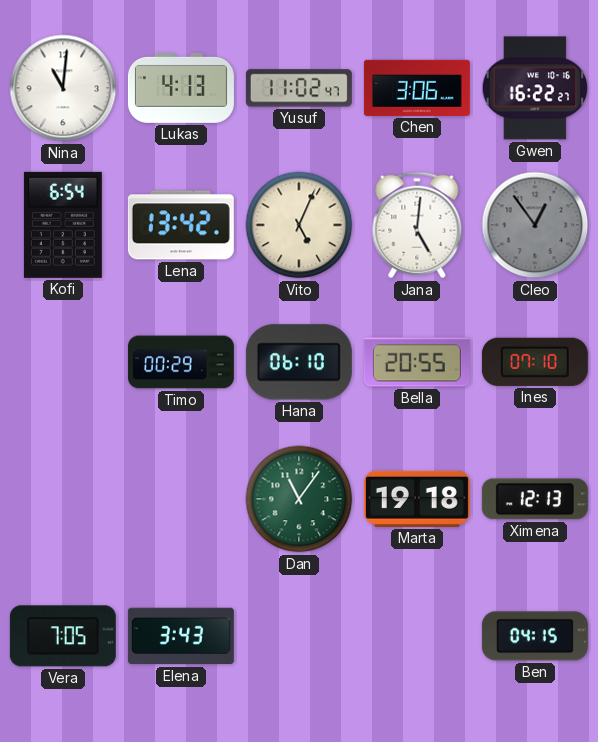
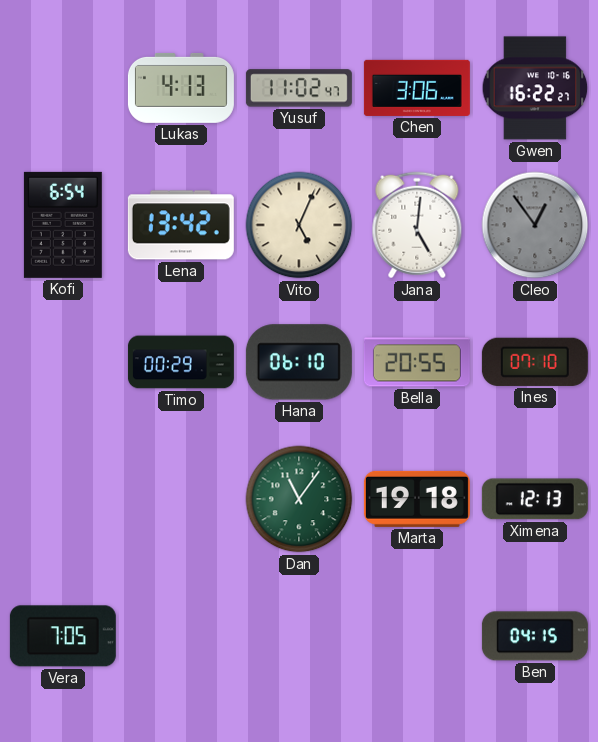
Nina: 11:01 -> none (63, 88)
Elena: 3:43 -> none (181, 636)
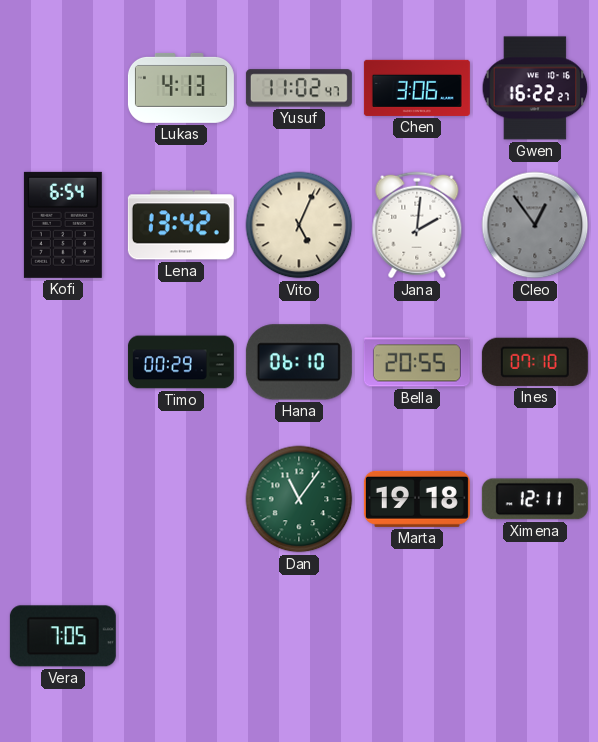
Jana: 5:01 -> 2:01 (417, 225)
Ximena: 12:13 -> 12:11 (535, 499)
Ben: 04:15 -> none (535, 636)
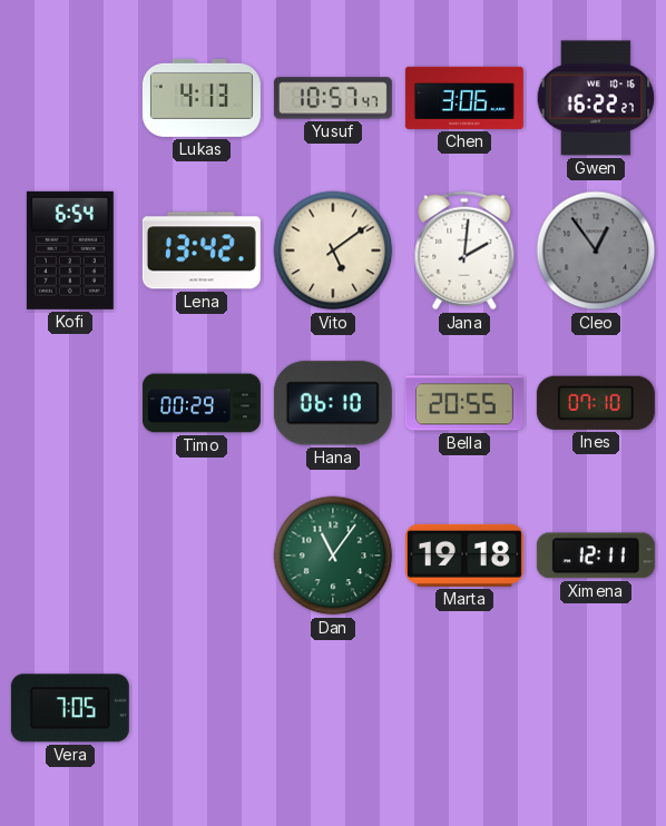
Yusuf: 11:02 -> 10:57 (333, 98)
Vito: 5:04 -> 5:09 (333, 250)
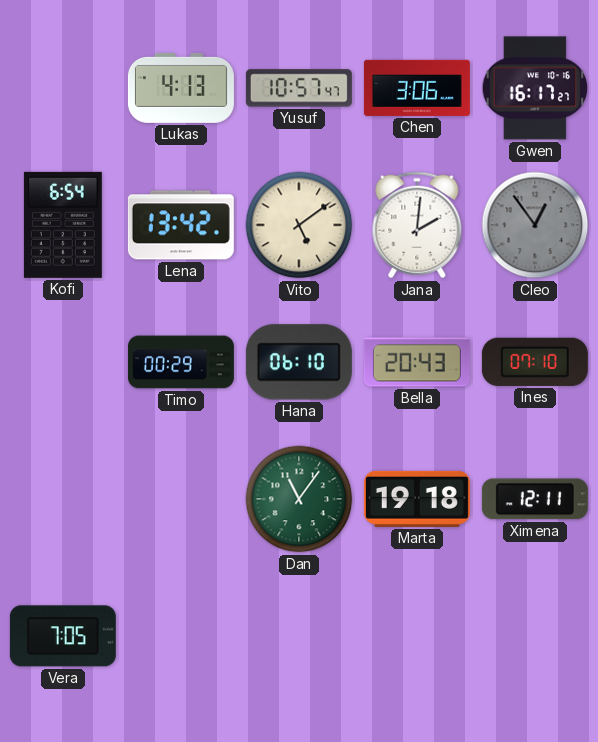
Gwen: 16:22 -> 16:17 (535, 88)
Bella: 20:55 -> 20:43 (417, 362)
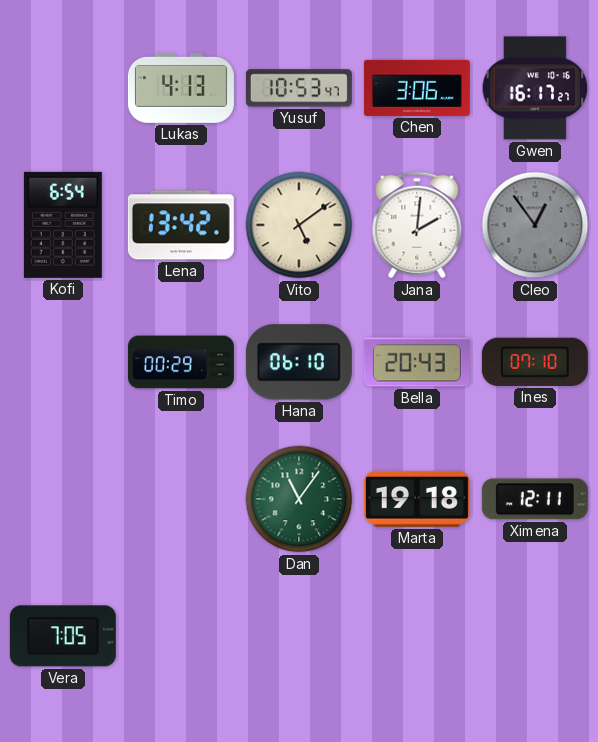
Yusuf: 10:57 -> 10:53 (299, 88)
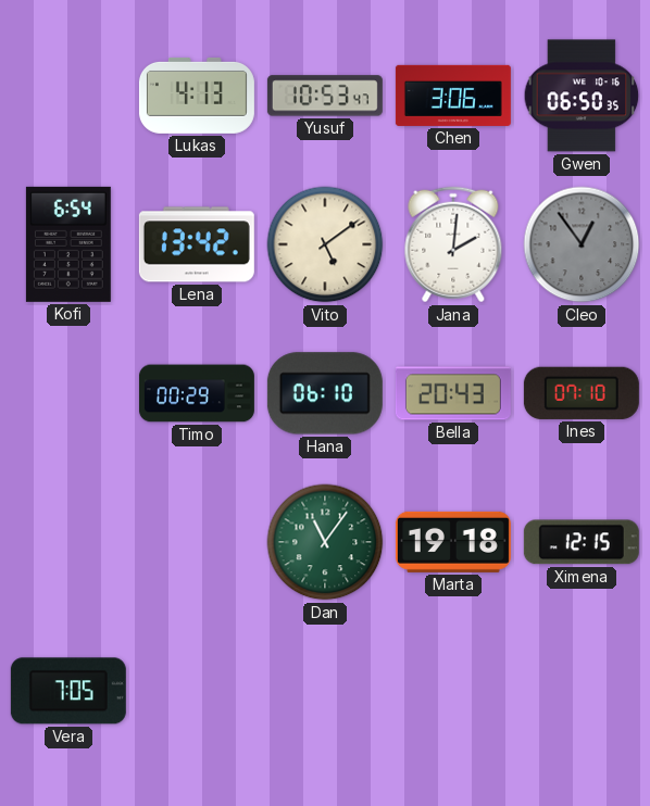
Gwen: 16:17 -> 06:50 (582, 96)
Ximena: 12:11 -> 12:15 (582, 542)
